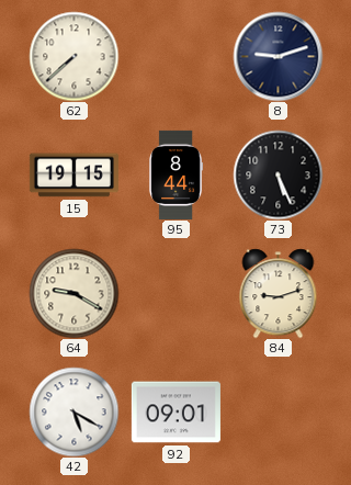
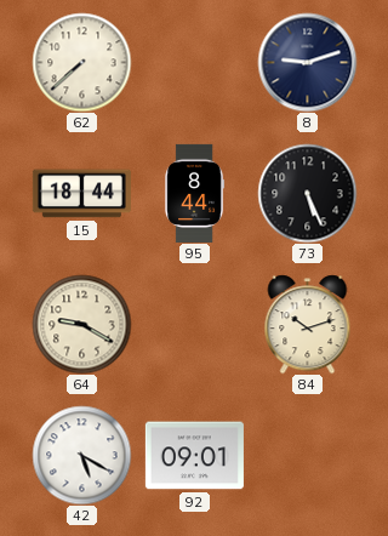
15: 19:15 -> 18:44 (81, 194)
84: 9:12 -> 10:12 (308, 324)
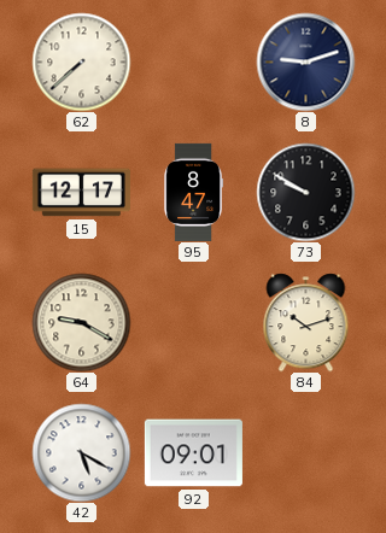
15: 18:44 -> 12:17 (81, 193)
95: 8:44 -> 8:47 (194, 192)
73: 5:26 -> 9:50 (305, 192)
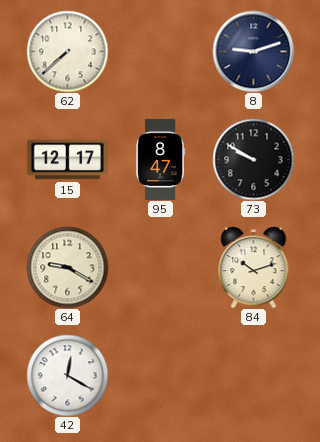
42: 5:20 -> 12:20 (67, 375)
92: 09:01 -> none (193, 453)
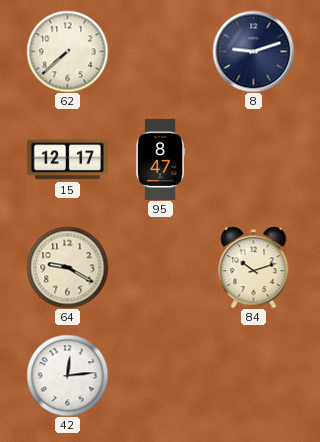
73: 9:50 -> none (253, 159)
42: 12:20 -> 12:14 (67, 375)
